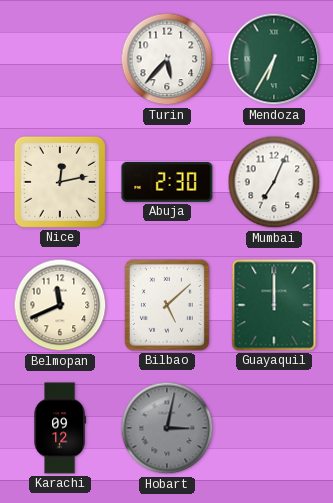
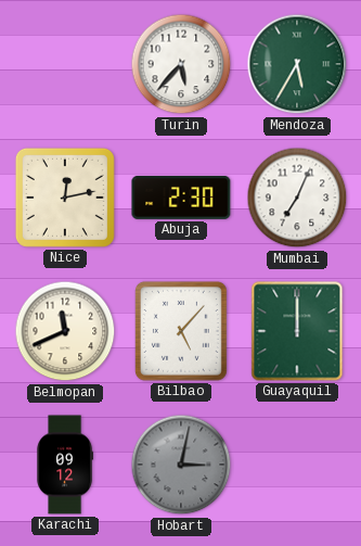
Mendoza: 6:35 -> 5:35 (297, 64)
Bilbao: 5:08 -> 5:07 (181, 331)
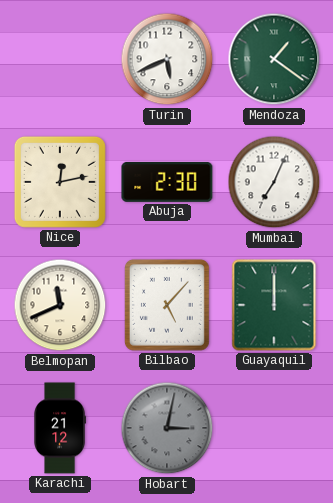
Turin: 5:37 -> 5:41 (167, 59)
Mendoza: 5:35 -> 1:21 (274, 59)
Karachi: 09:12 -> 21:12 (59, 428)
